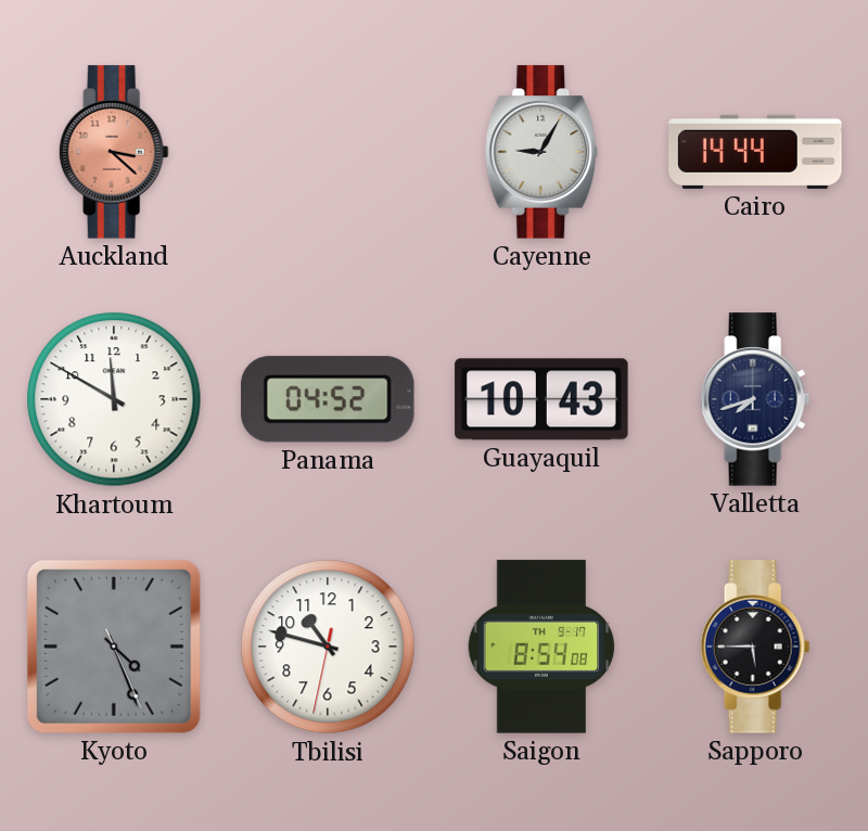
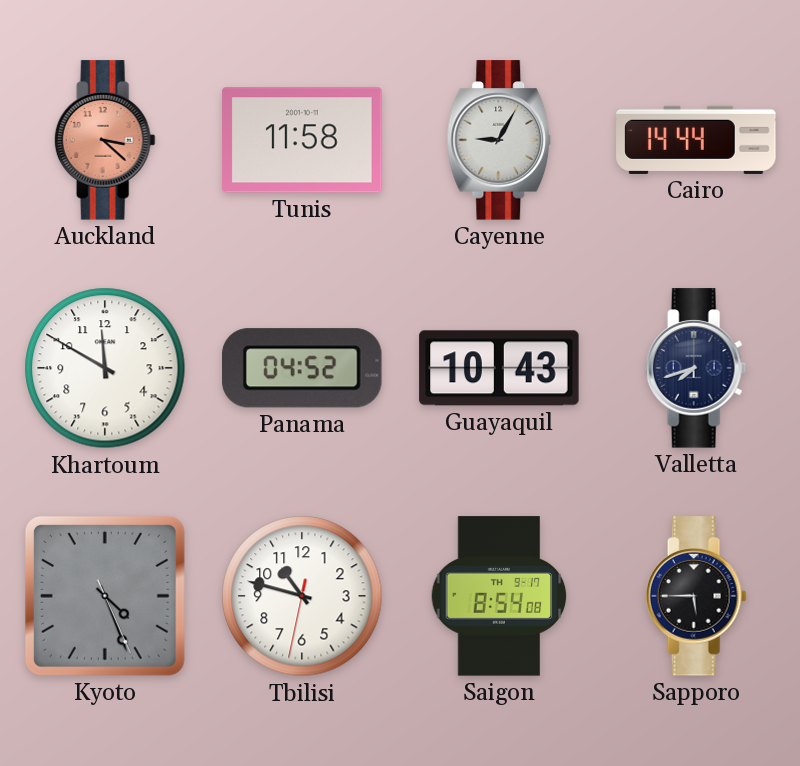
Tunis: none -> 11:58 (302, 140)
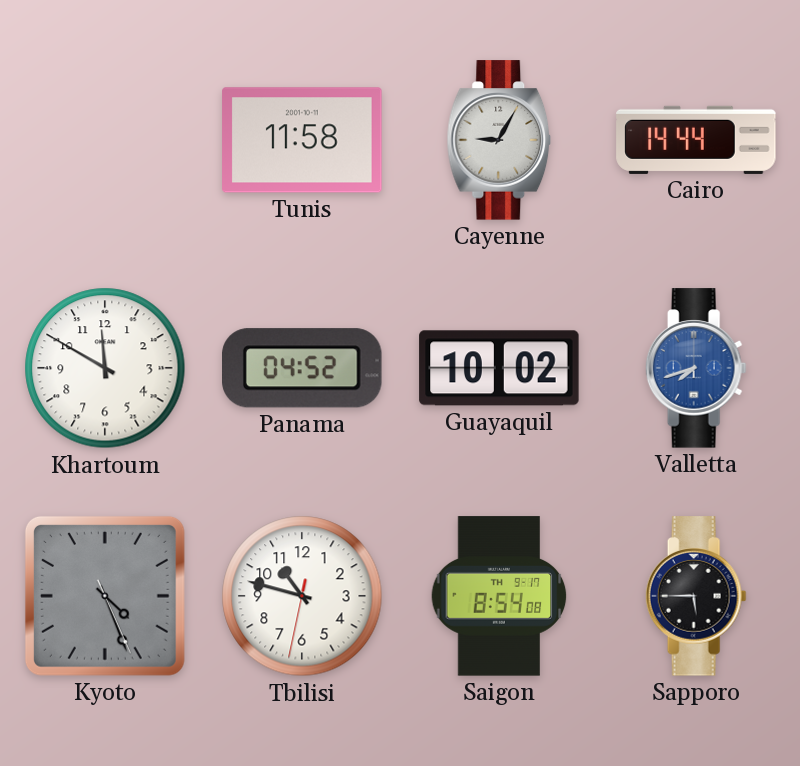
Auckland: 3:22 -> none (105, 140)
Guayaquil: 10:43 -> 10:02 (499, 368)
Valletta dial: navy -> blue (696, 368)
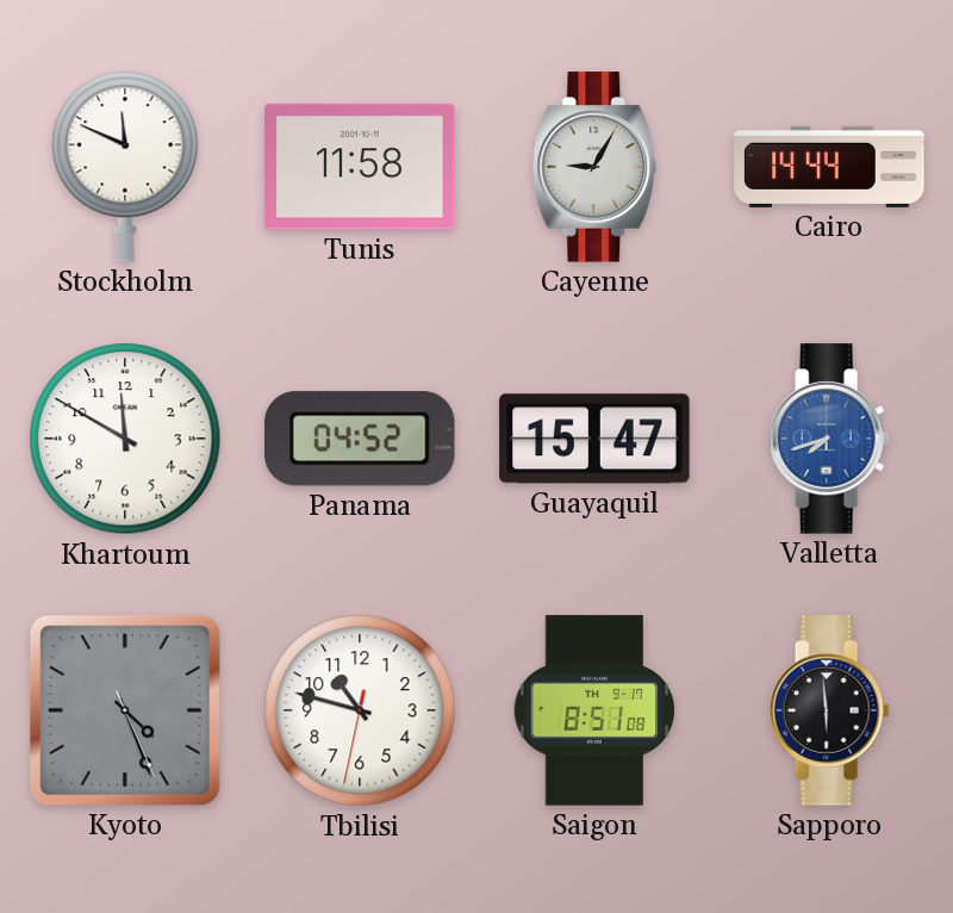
Stockholm: none -> 11:49 (125, 167)
Guayaquil: 10:02 -> 15:47 (594, 439)
Saigon: 8:54 -> 8:51 (594, 710)
Sapporo: 5:45 -> 5:59 (829, 710)
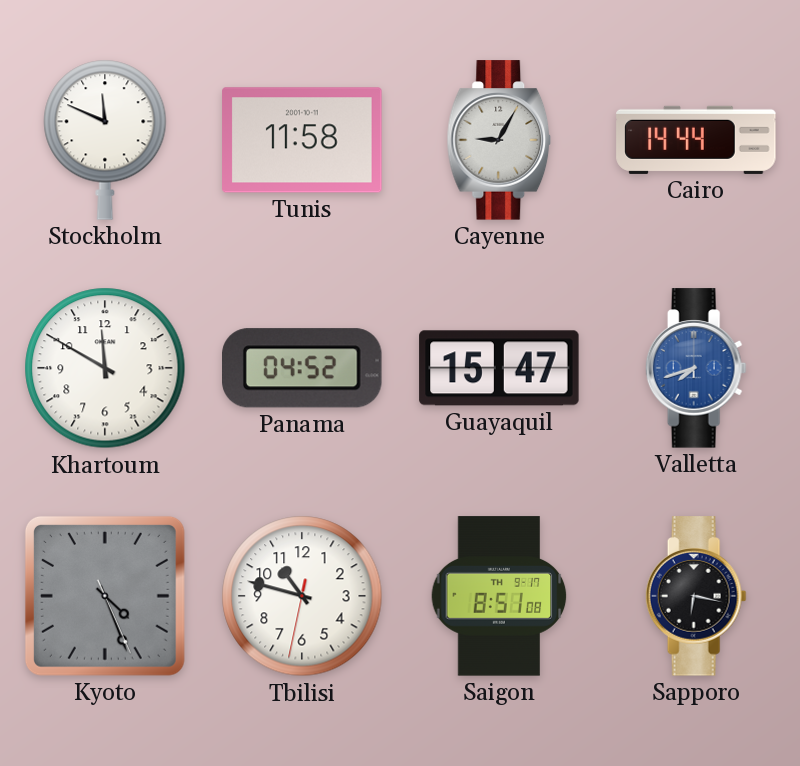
Sapporo: 5:59 -> 6:17 (696, 596)
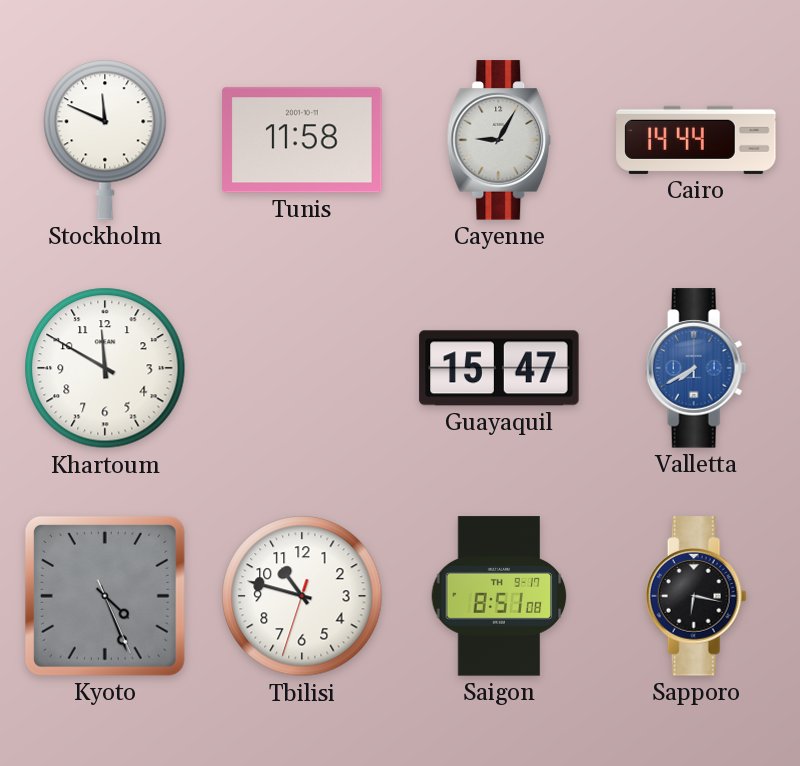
Panama: 04:52 -> none (303, 368)
Valletta: 7:42 -> 7:40 (696, 368)
Tbilisi: 10:47:32 -> 10:47:33 (302, 596)
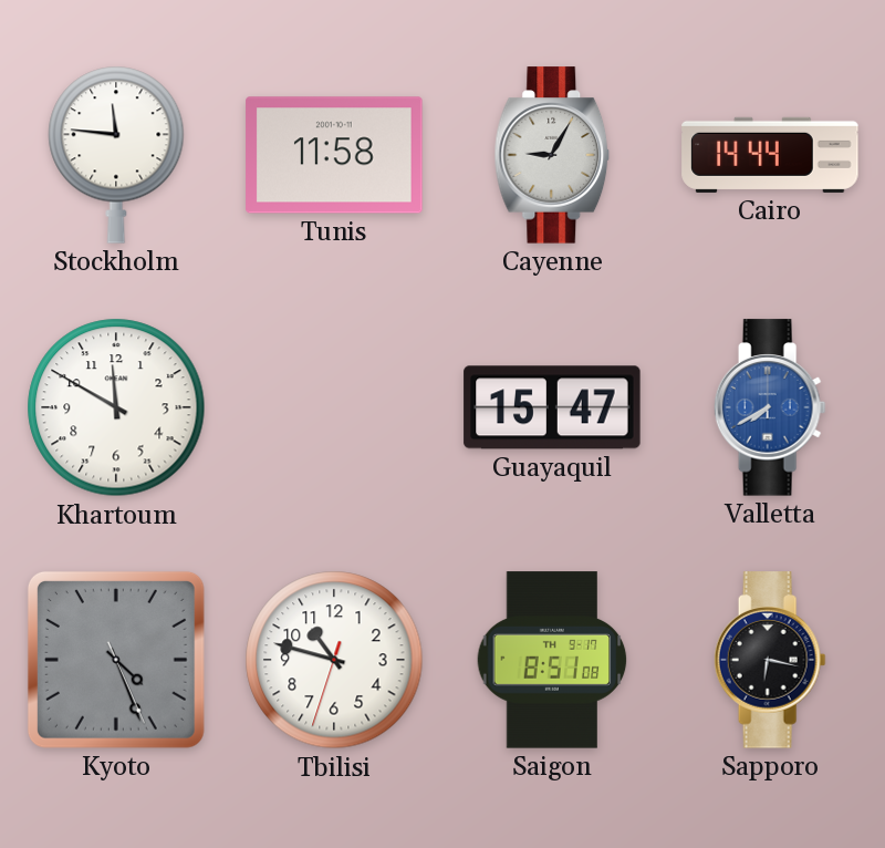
Stockholm: 11:49 -> 11:46 (116, 155)
